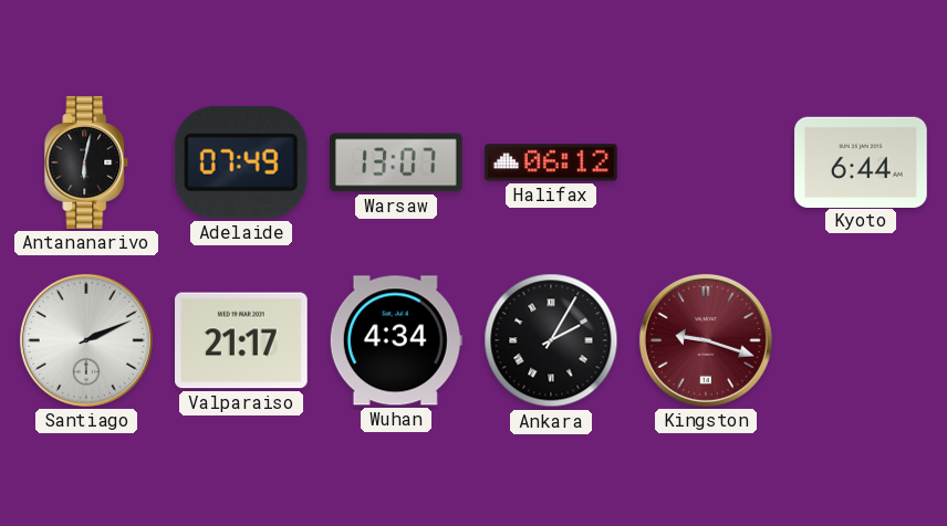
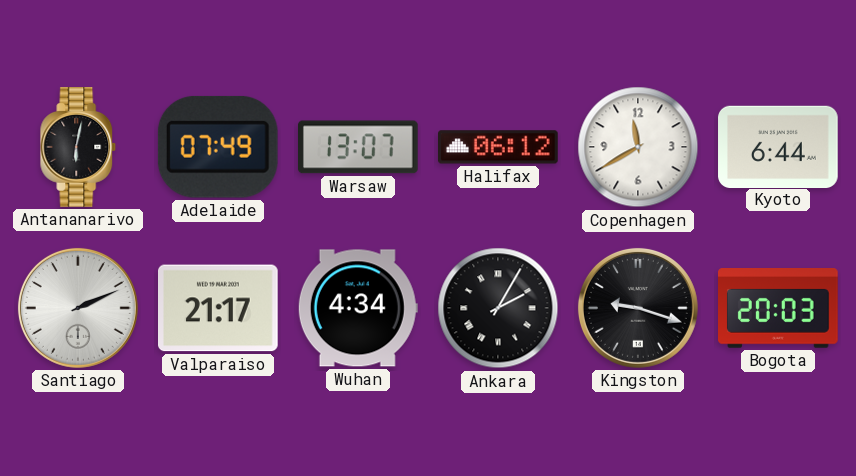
Copenhagen: none -> 11:40 (638, 147)
Kingston dial: burgundy -> black (638, 308)
Bogota: none -> 20:03 (779, 309)
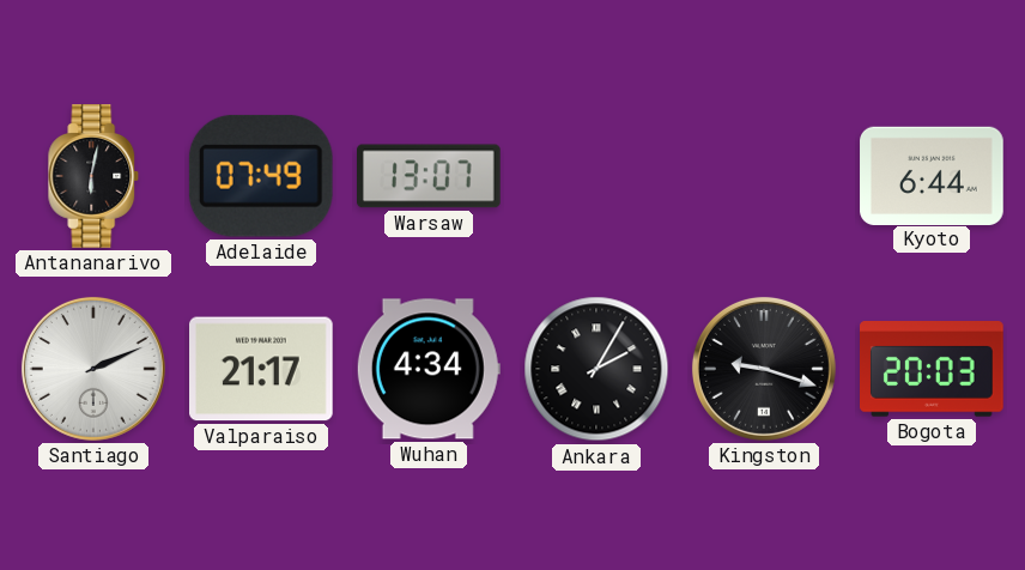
Halifax: 06:12 -> none (499, 147)
Copenhagen: 11:40 -> none (638, 147)
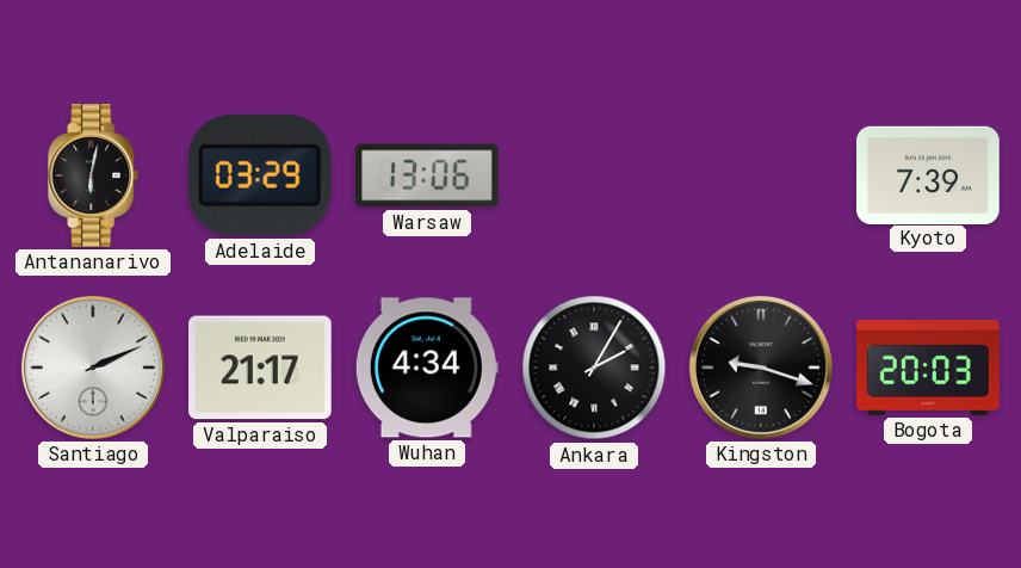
Adelaide: 07:49 -> 03:29 (260, 175)
Warsaw: 13:07 -> 13:06 (428, 175)
Kyoto: 6:44 -> 7:39 (928, 174)
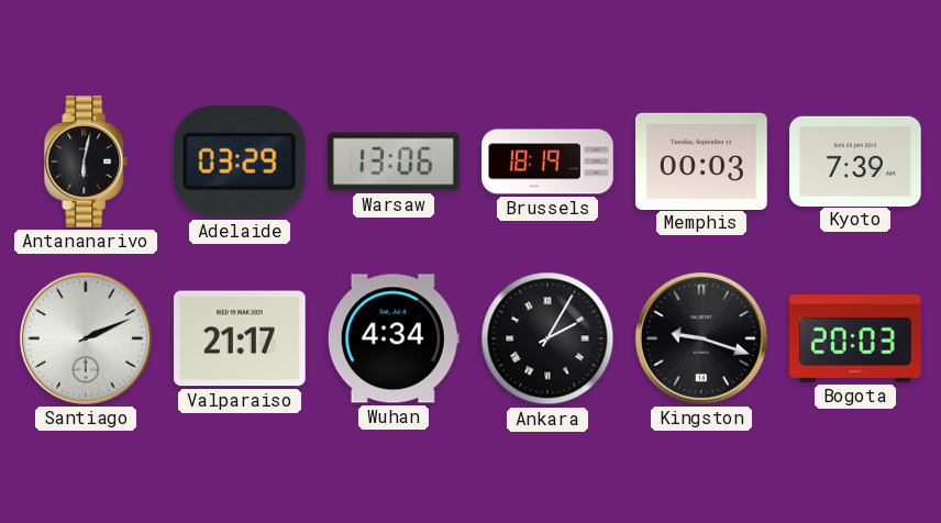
Brussels: none -> 18:19 (547, 162)
Memphis: none -> 00:03 (702, 160)
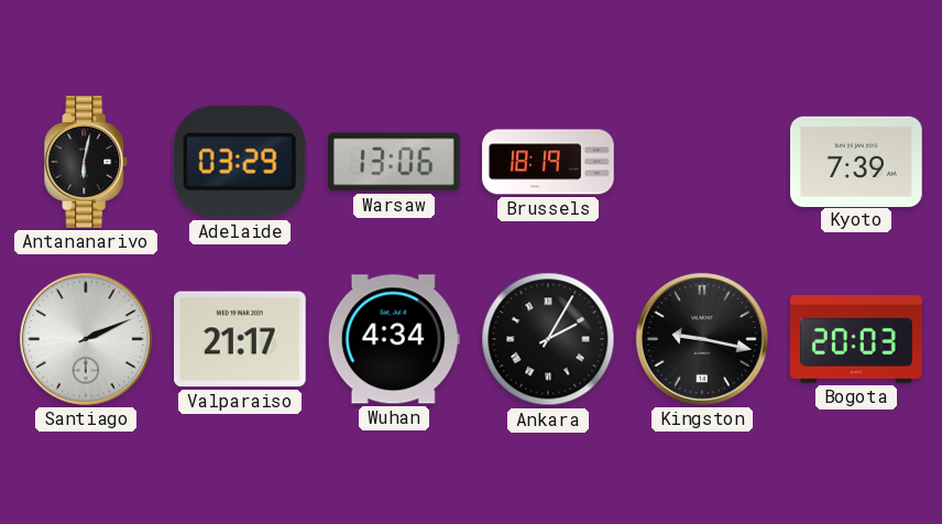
Memphis: 00:03 -> none (702, 160)
Kingston: 9:18 -> 9:17 (702, 339)
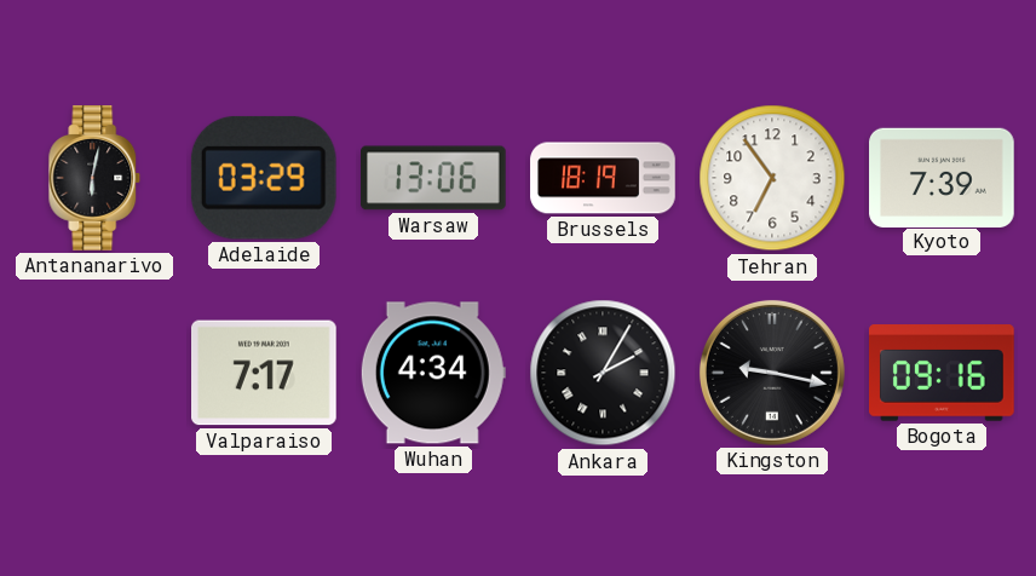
Tehran: none -> 6:54 (772, 178)
Santiago: 2:11 -> none (86, 339)
Valparaiso: 21:17 -> 7:17 (265, 373)
Bogota: 20:03 -> 09:16 (943, 374)
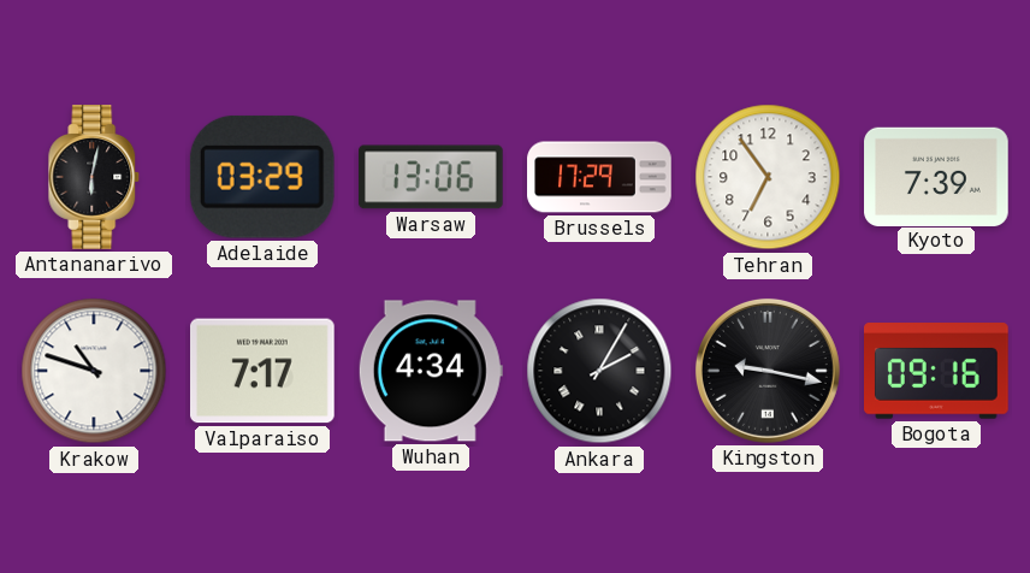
Brussels: 18:19 -> 17:29 (599, 177)
Krakow: none -> 10:48 (94, 371)
